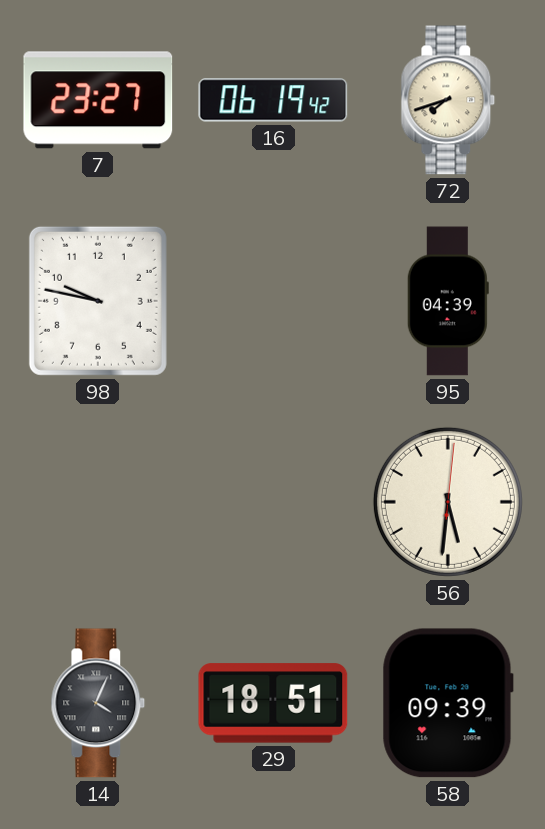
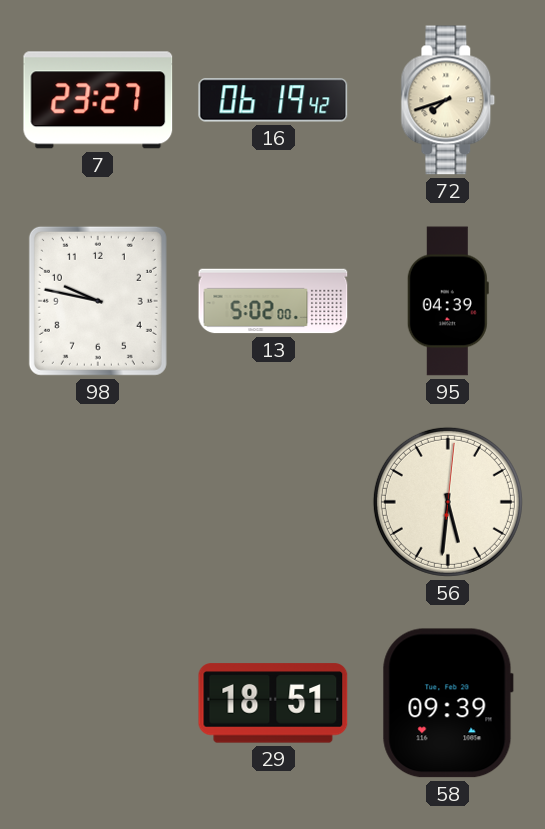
13: none -> 5:02 (273, 301)
14: 4:04 -> none (98, 703)
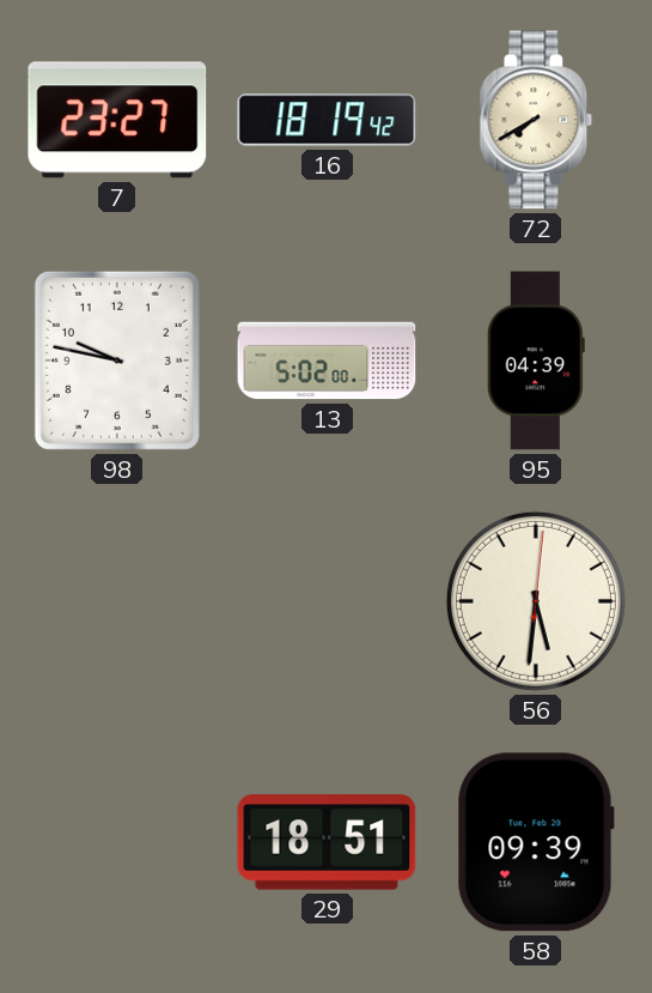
16: 06:19 -> 18:19 (327, 120)
72: 7:42 -> 7:40 (536, 120)
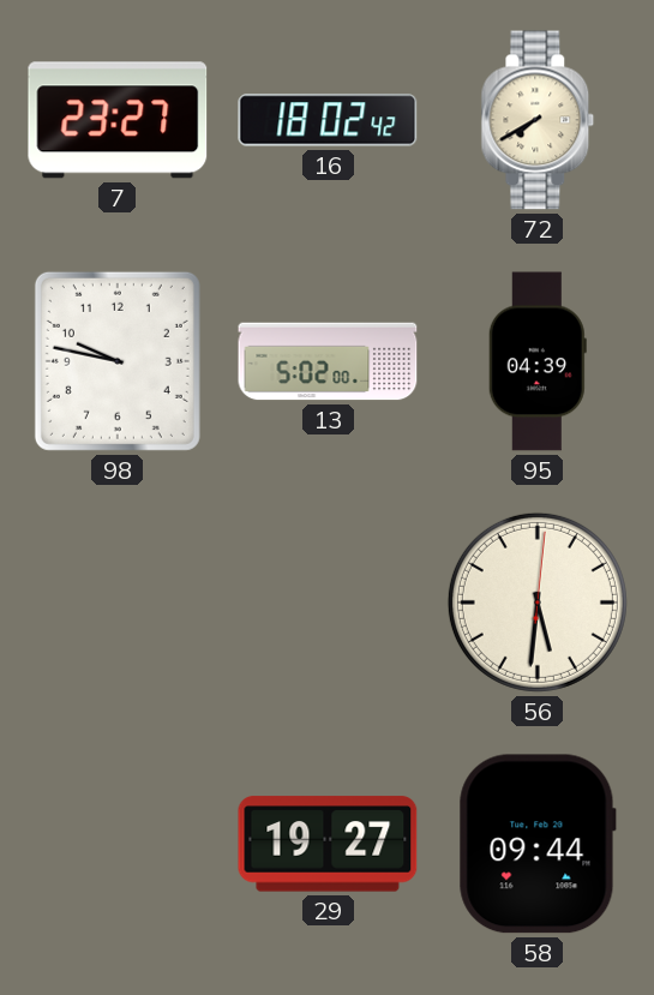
16: 18:19 -> 18:02 (328, 120)
29: 18:51 -> 19:27 (328, 844)
58: 09:39 -> 09:44 (538, 844)
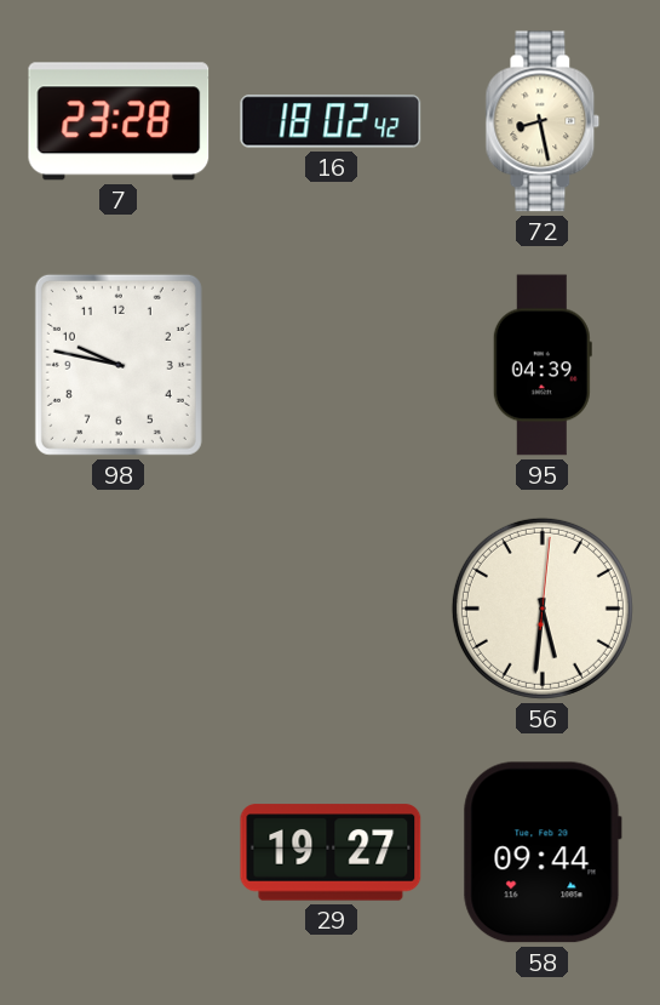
7: 23:27 -> 23:28 (119, 121)
72: 7:40 -> 8:28 (543, 121)
13: 5:02 -> none (328, 361)
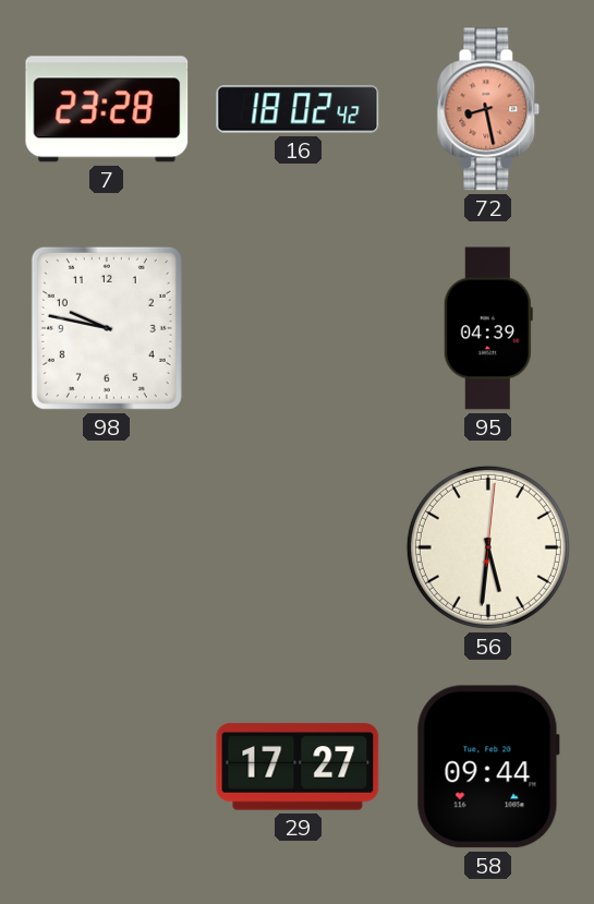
72 dial: cream -> salmon (488, 109)
29: 19:27 -> 17:27 (298, 767)
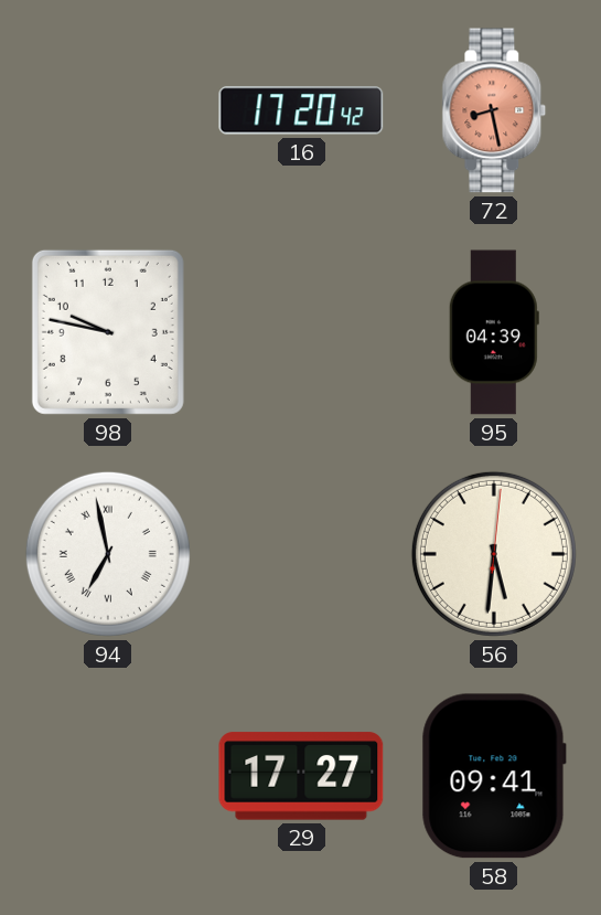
7: 23:28 -> none (107, 109)
16: 18:02 -> 17:20 (301, 110)
94: none -> 6:58 (108, 554)
58: 09:44 -> 09:41 (494, 776)
